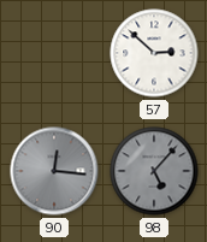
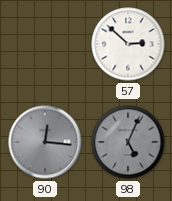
98: 5:07 -> 5:04 (128, 142)
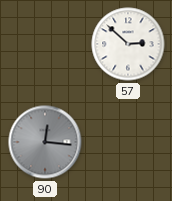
98: 5:04 -> none (128, 142)
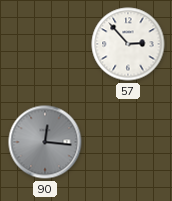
57: 2:52 -> 2:53 (128, 44)
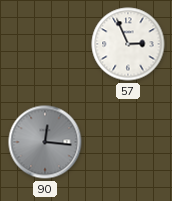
57: 2:53 -> 2:56 (128, 44)
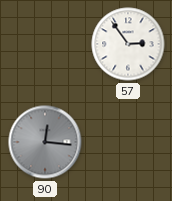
57: 2:56 -> 2:54 (128, 44)
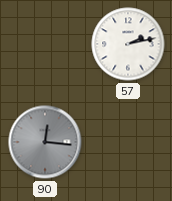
57: 2:54 -> 2:13 (128, 44)
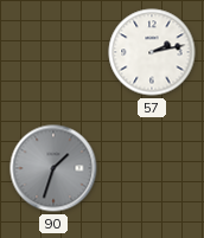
90: 12:16 -> 1:33 (53, 168)
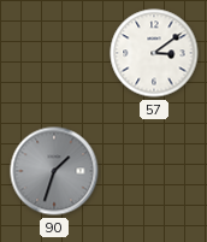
57: 2:13 -> 3:09 (154, 53)
